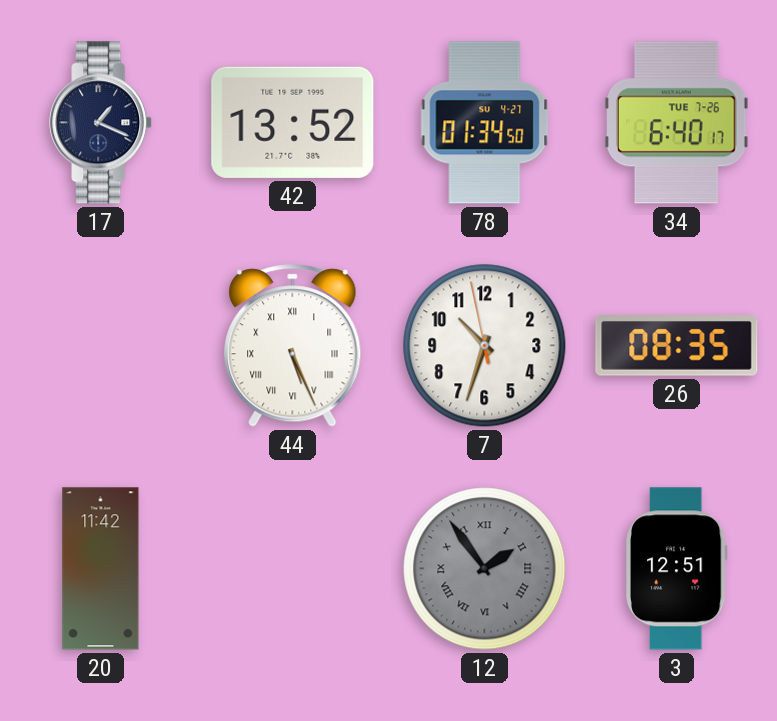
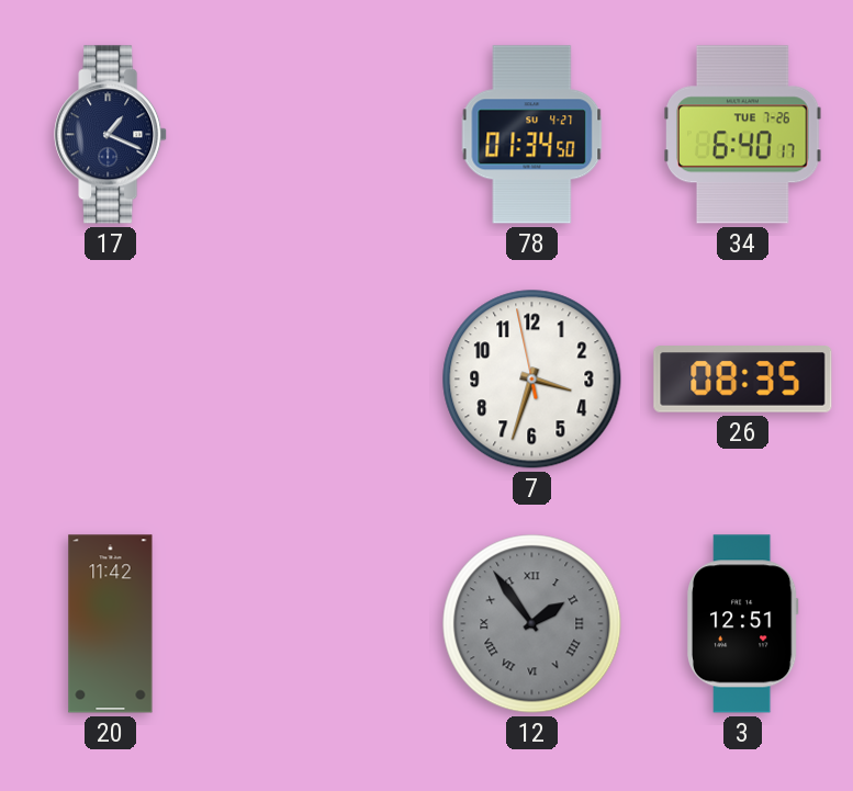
42: 13:52 -> none (293, 122)
44: 5:26 -> none (293, 346)
7: 10:32 -> 3:32 (532, 380)
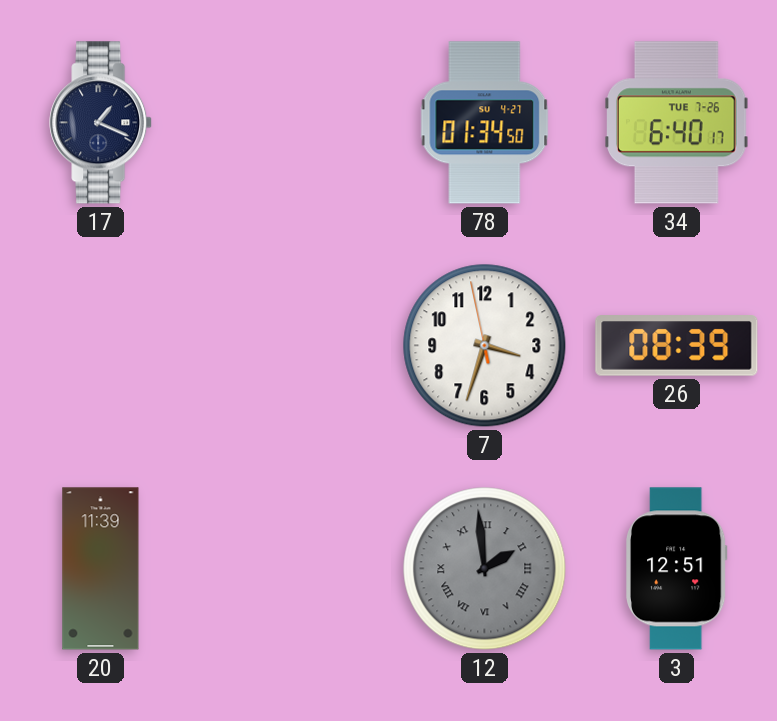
26: 08:35 -> 08:39 (677, 346)
20: 11:42 -> 11:39 (101, 569)
12: 1:54 -> 1:59 (485, 569)
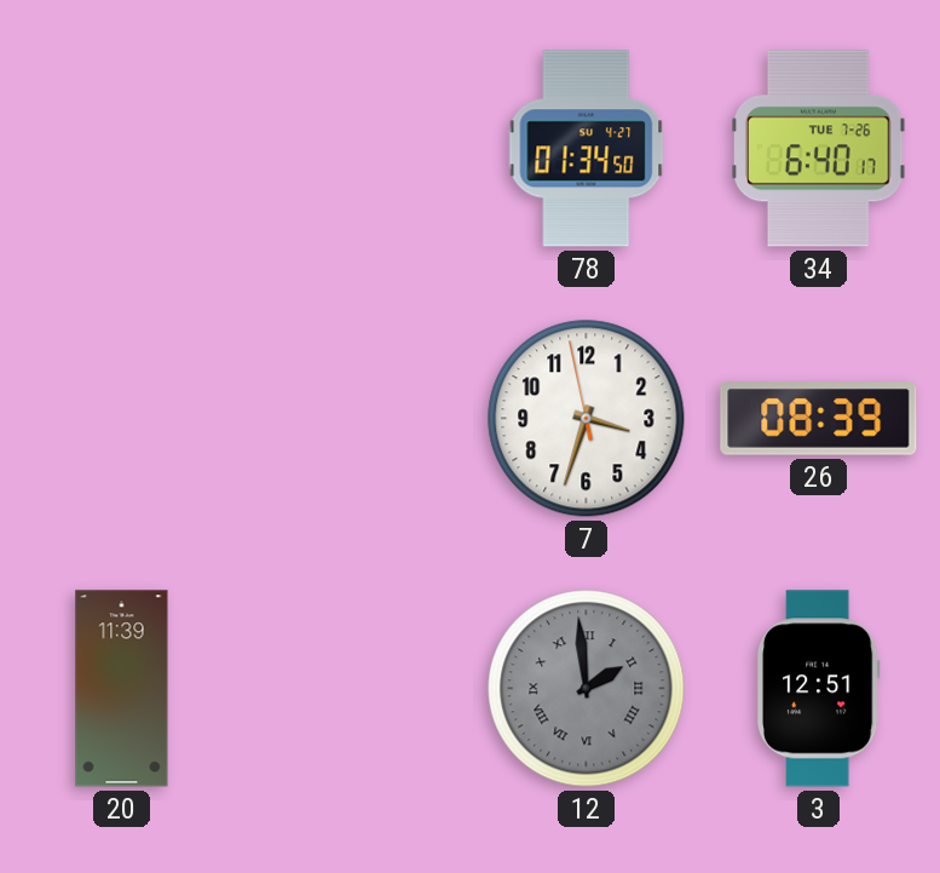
17: 1:19 -> none (101, 123)
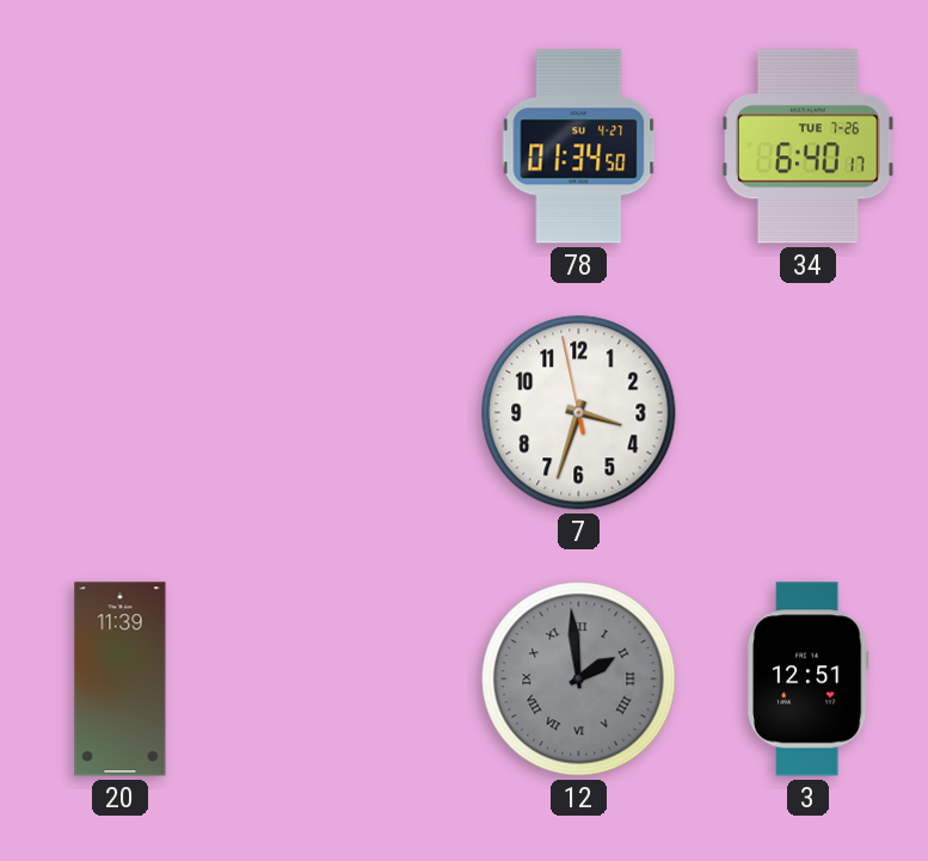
26: 08:39 -> none (819, 419)
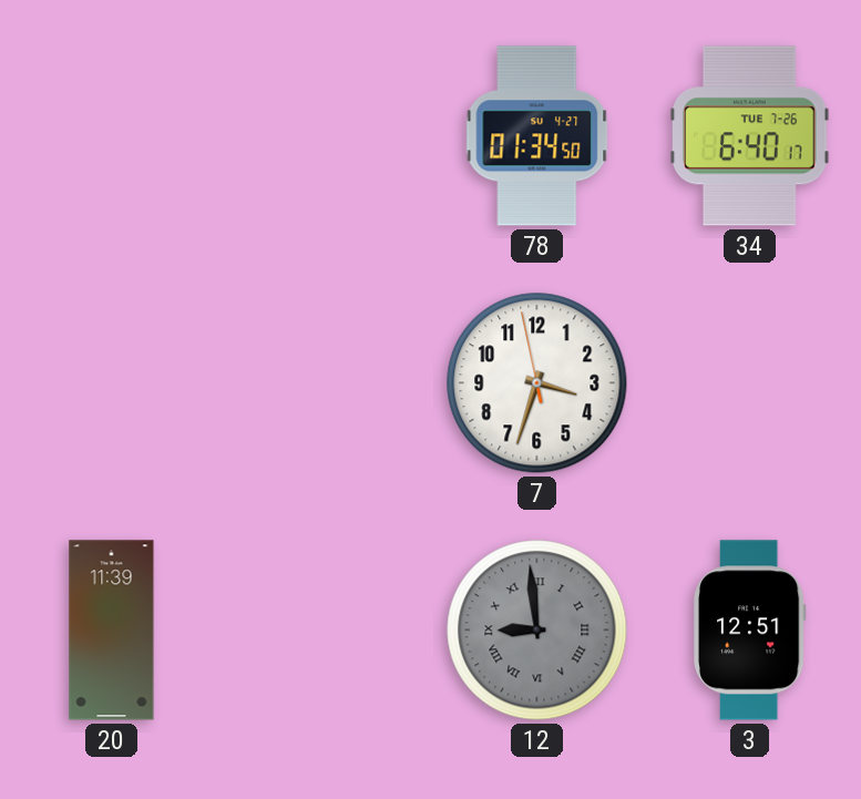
12: 1:59 -> 8:59 (537, 631)
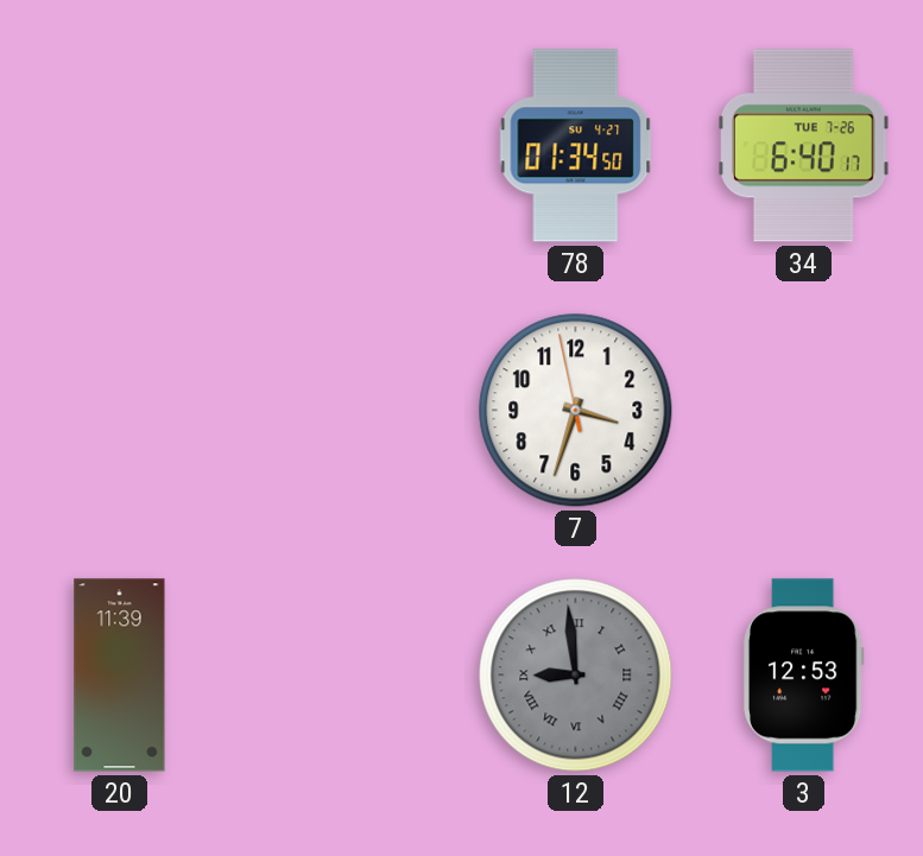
3: 12:51 -> 12:53 (803, 676)
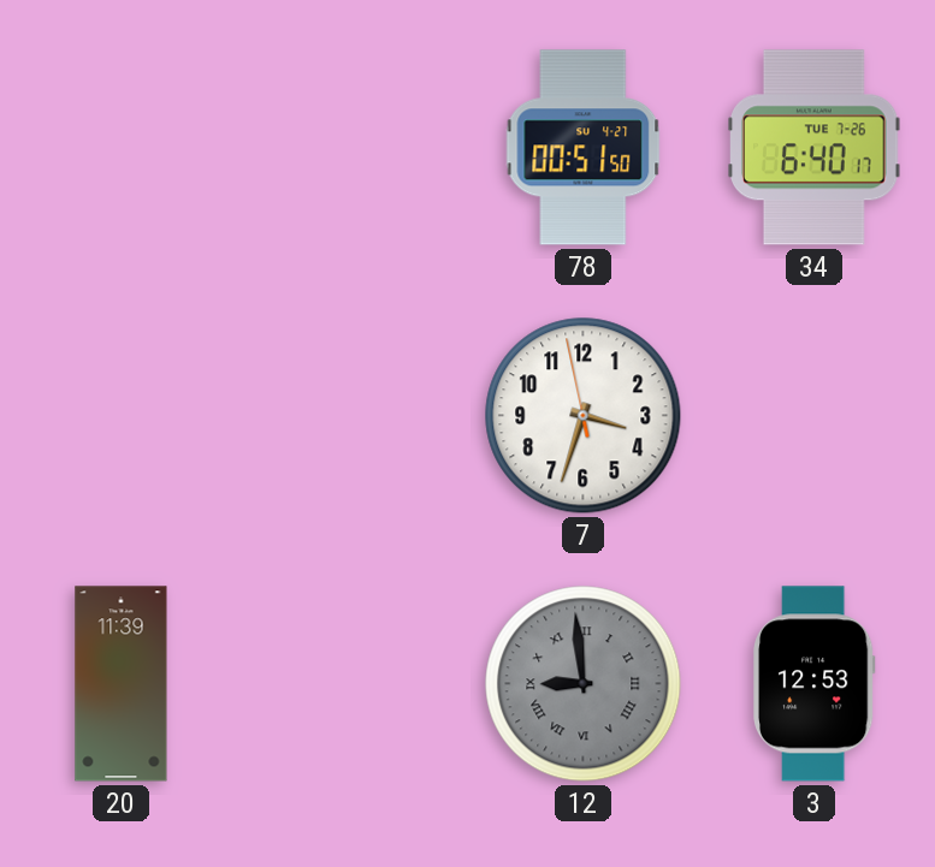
78: 01:34 -> 00:51 (584, 148)
